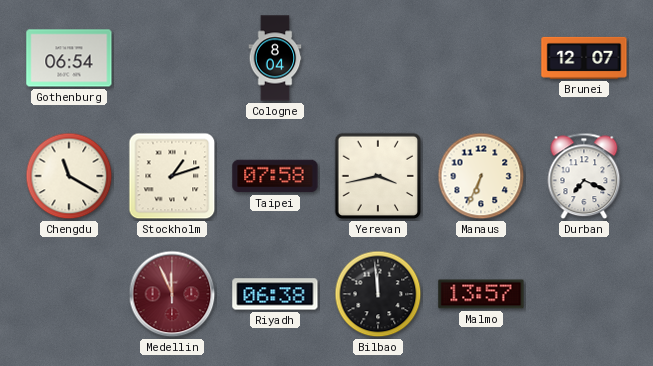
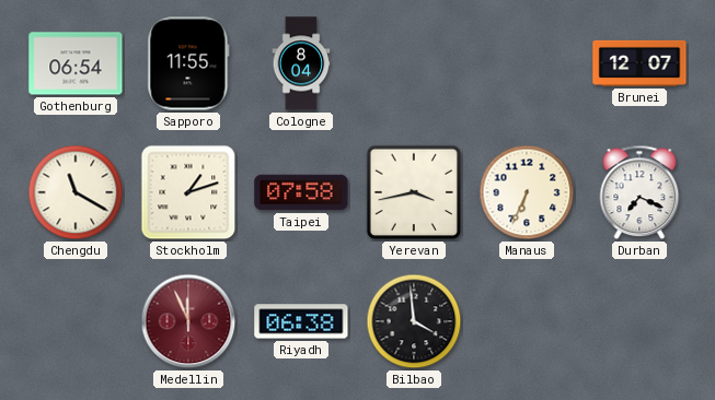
Sapporo: none -> 11:55 (188, 63)
Bilbao: 11:59 -> 3:59 (414, 321)
Malmo: 13:57 -> none (481, 294)
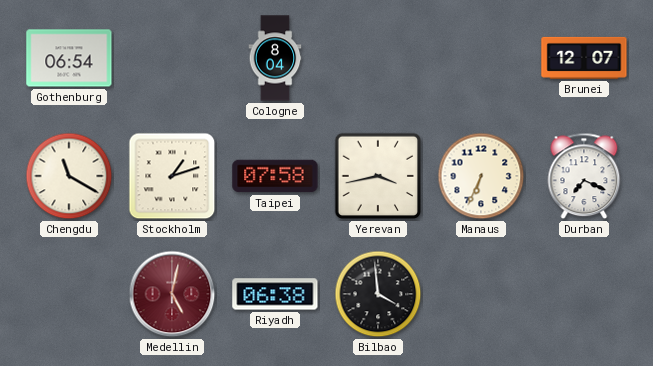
Sapporo: 11:55 -> none (188, 63)
Medellin: 11:56 -> 5:02 (172, 294)
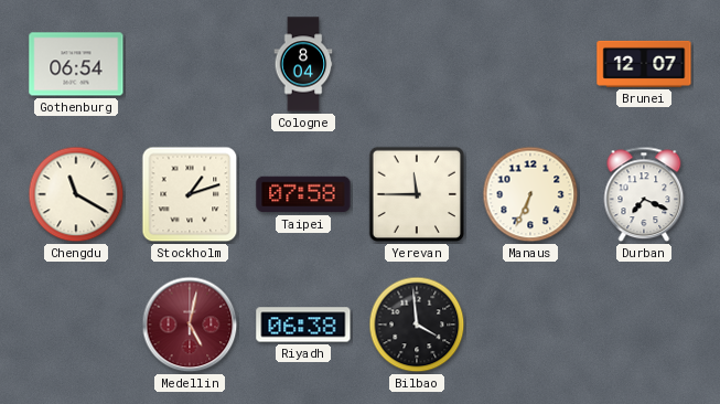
Yerevan: 3:43 -> 11:45 (417, 194)
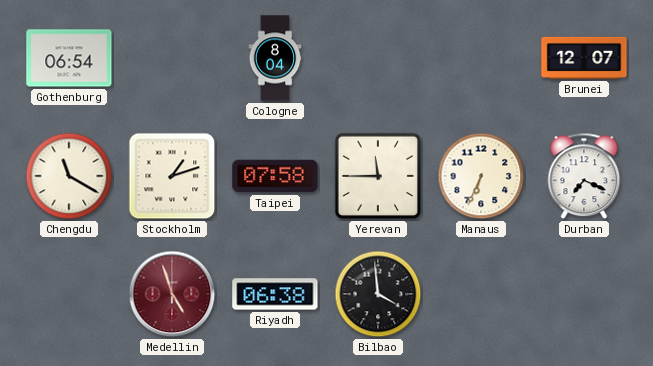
Medellin: 5:02 -> 4:57 (172, 294)
